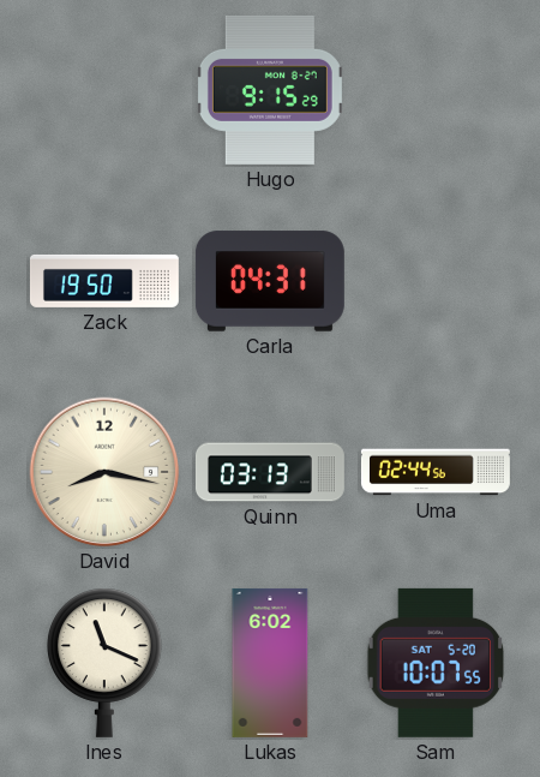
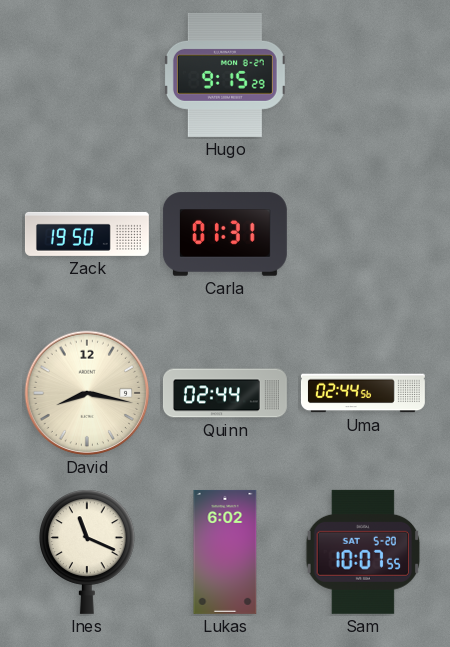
Carla: 04:31 -> 01:31 (225, 234)
Quinn: 03:13 -> 02:44 (225, 393)
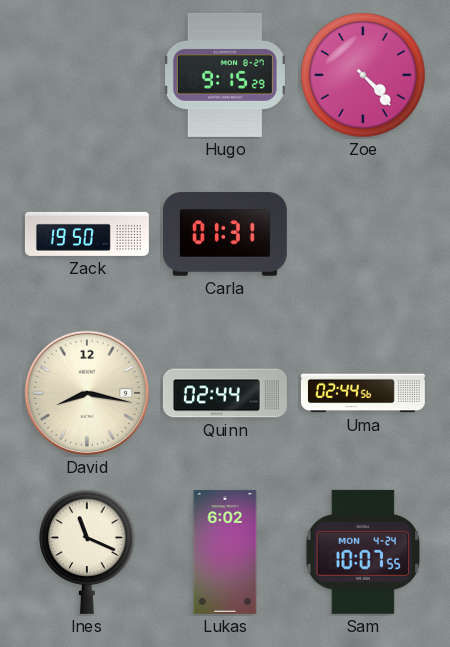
Zoe: none -> 4:23 (363, 75)
Sam date: SAT 5-20 -> MON 4-24 (363, 552)
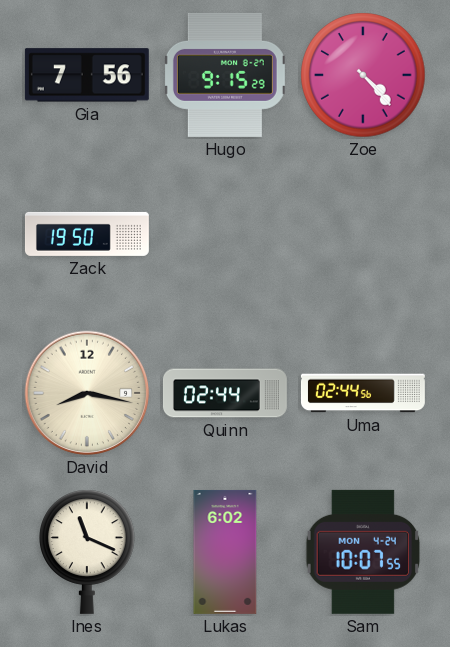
Gia: none -> 7:56 (87, 75)
Carla: 01:31 -> none (225, 234)
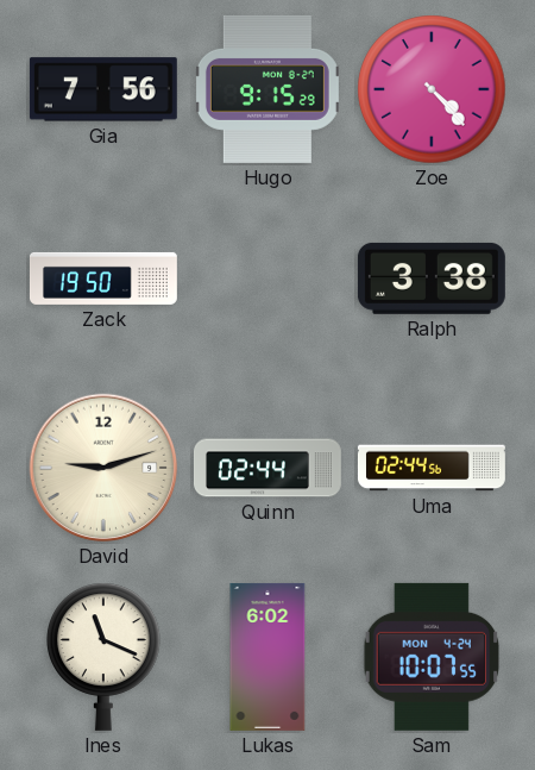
Ralph: none -> 3:38 (432, 278)
David: 8:17 -> 9:12 (103, 468)
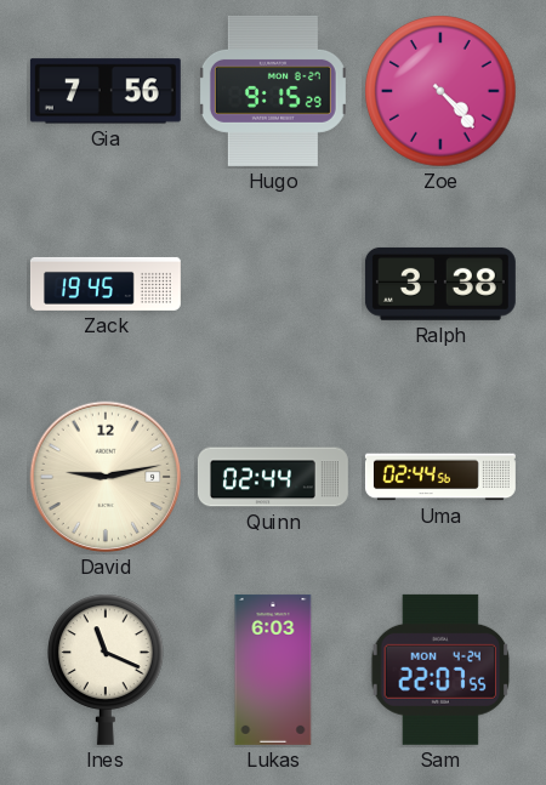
Zack: 19:50 -> 19:45 (106, 284)
David: 9:12 -> 9:13 (106, 477)
Lukas: 6:02 -> 6:03 (273, 670)
Sam: 10:07 -> 22:07 (440, 670)
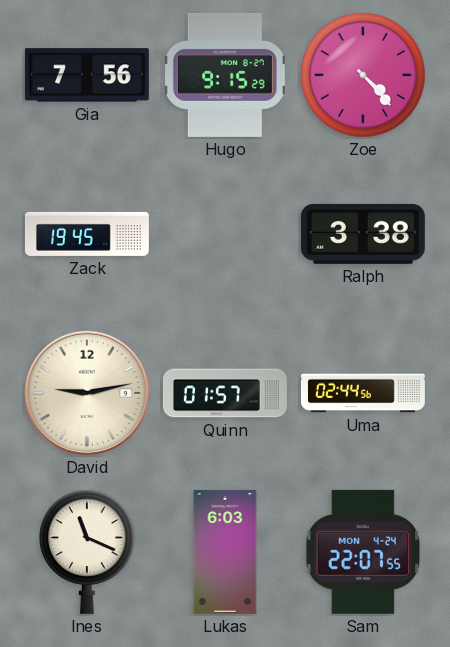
Quinn: 02:44 -> 01:57 (225, 393)
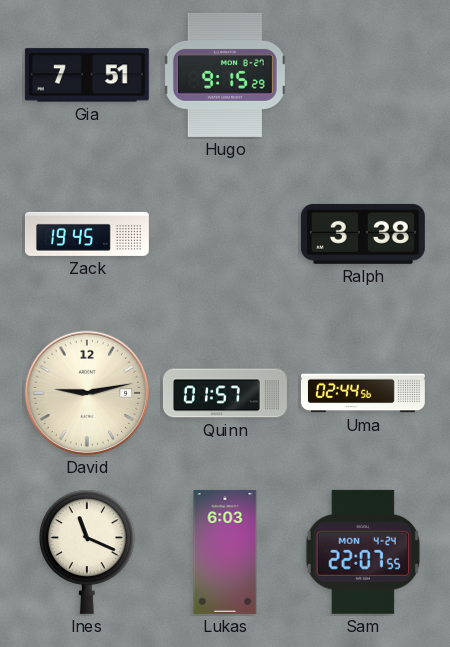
Gia: 7:56 -> 7:51 (87, 75)
Zoe: 4:23 -> none (363, 75)
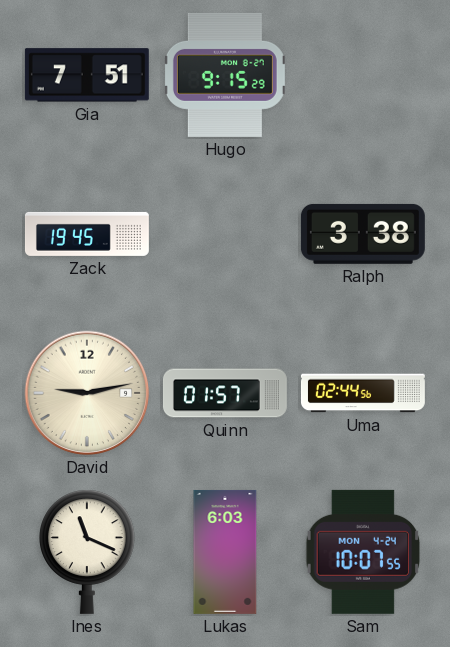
Sam: 22:07 -> 10:07 (363, 552)
